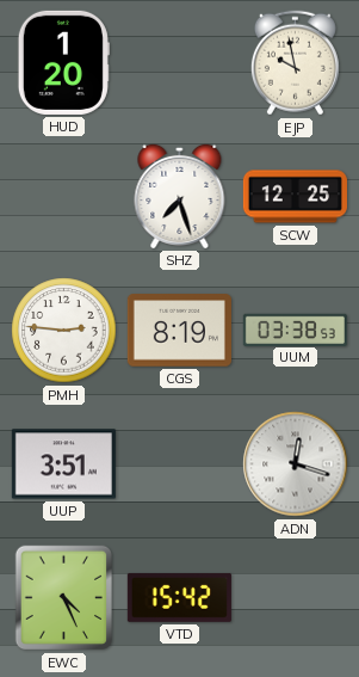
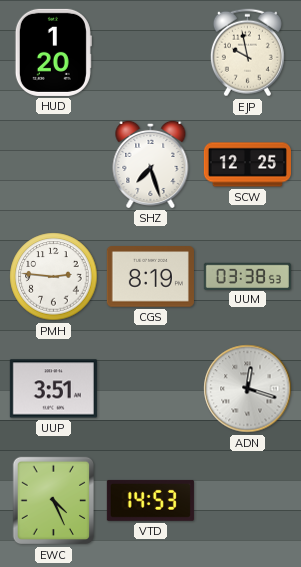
VTD: 15:42 -> 14:53 (150, 500)
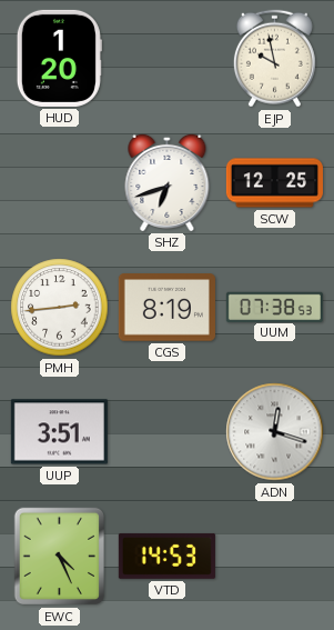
SHZ: 7:27 -> 6:42 (168, 182)
PMH: 2:46 -> 2:44 (60, 308)
UUM: 03:38 -> 07:38 (274, 307)
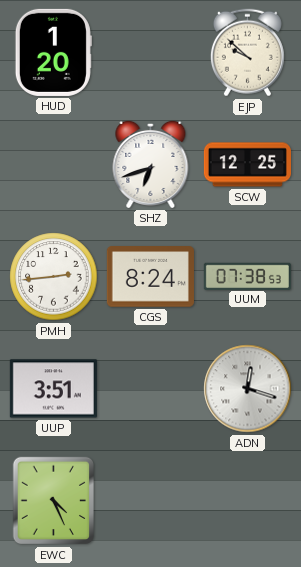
EJP: 9:58 -> 9:52 (247, 53)
CGS: 8:19 -> 8:24 (150, 277)
VTD: 14:53 -> none (166, 556)
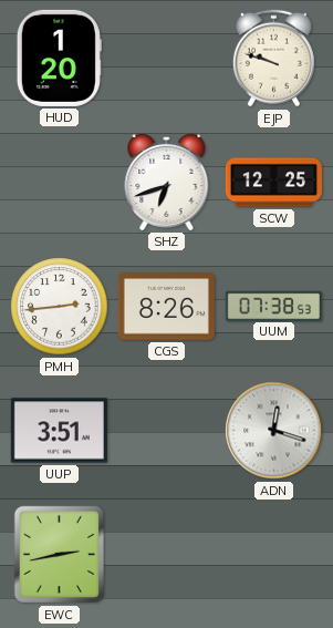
EJP: 9:52 -> 9:48 (273, 59)
CGS: 8:24 -> 8:26 (166, 307)
EWC: 4:26 -> 2:43 (59, 555)
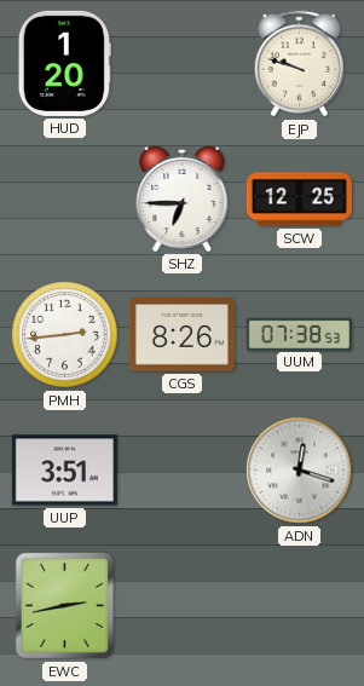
SHZ: 6:42 -> 6:45 (183, 198)
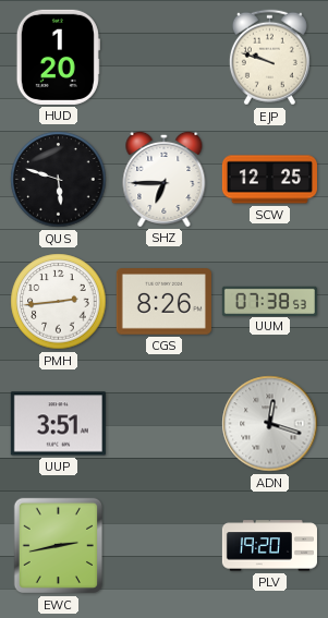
QUS: none -> 5:48 (59, 180)
PLV: none -> 19:20 (269, 546)
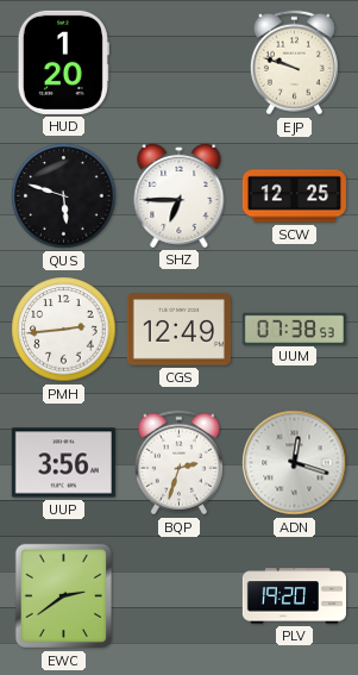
CGS: 8:26 -> 12:49 (178, 330)
UUP: 3:51 -> 3:56 (63, 463)
BQP: none -> 2:33 (178, 463)
EWC: 2:43 -> 2:39 (63, 596)
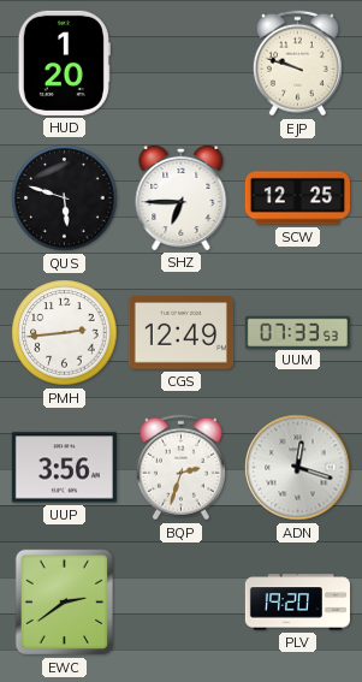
UUM: 07:38 -> 07:33 (297, 332)
